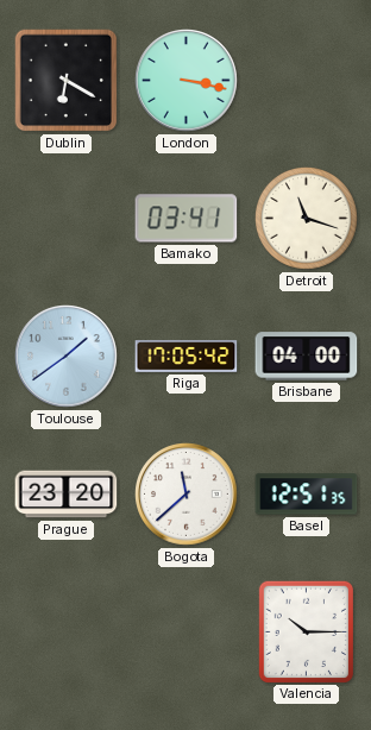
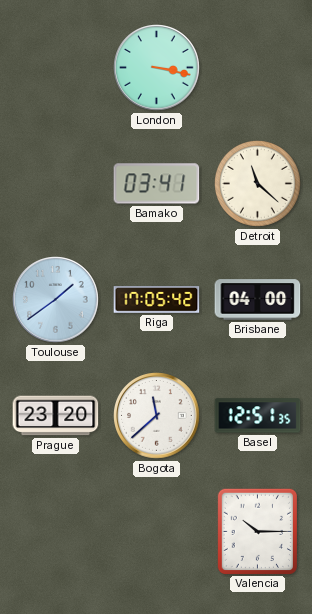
Dublin: 6:20 -> none (67, 81)
Detroit: 11:18 -> 11:22 (258, 184)
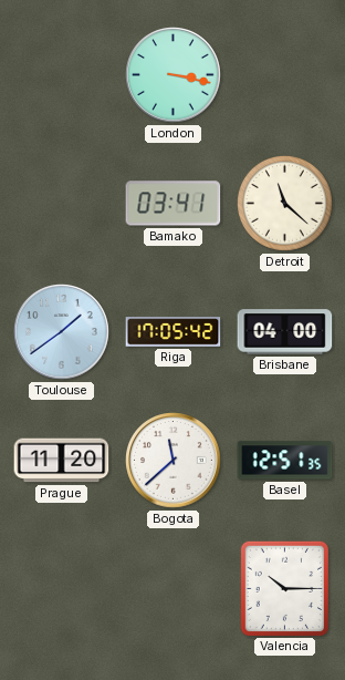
Prague: 23:20 -> 11:20 (62, 461)
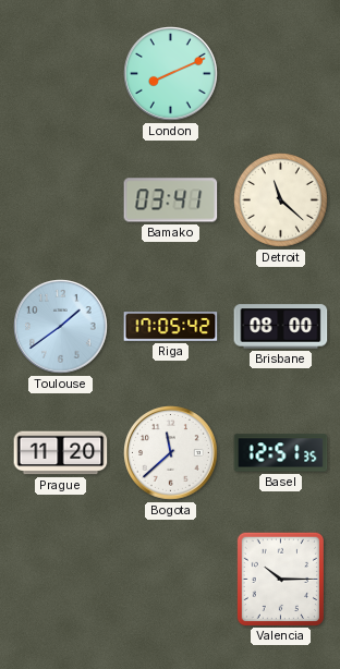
London: 3:17 -> 8:11 (171, 74)
Brisbane: 04:00 -> 08:00 (281, 327)
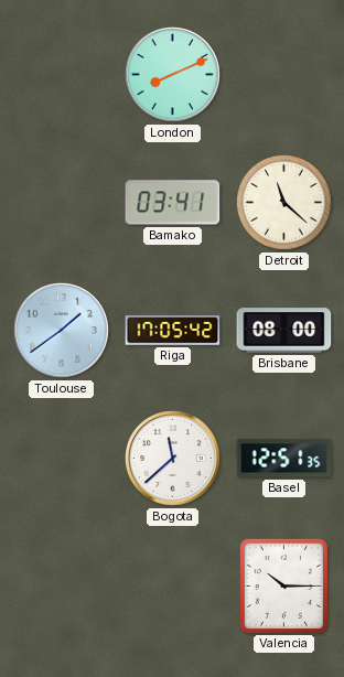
Prague: 11:20 -> none (61, 453)
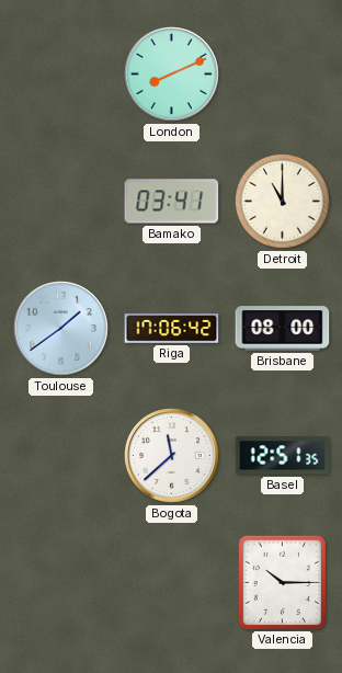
Detroit: 11:22 -> 11:00 (283, 202)
Riga: 17:05 -> 17:06 (172, 329)
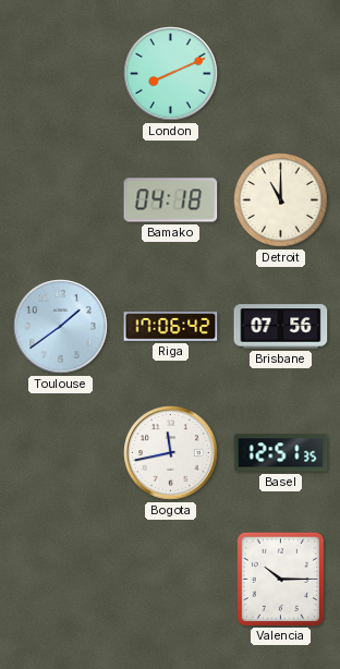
Bamako: 03:41 -> 04:18 (171, 200)
Brisbane: 08:00 -> 07:56 (281, 327)
Bogota: 11:38 -> 11:43 (171, 453)
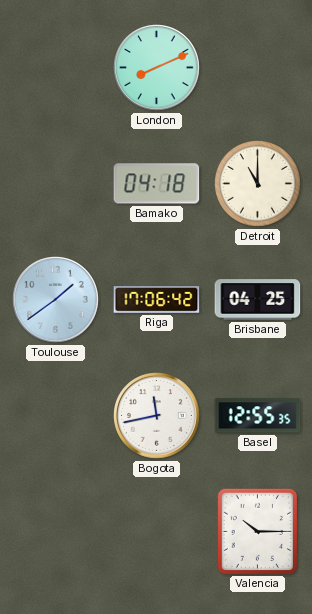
Brisbane: 07:56 -> 04:25 (258, 300)
Basel: 12:51 -> 12:55 (258, 416)
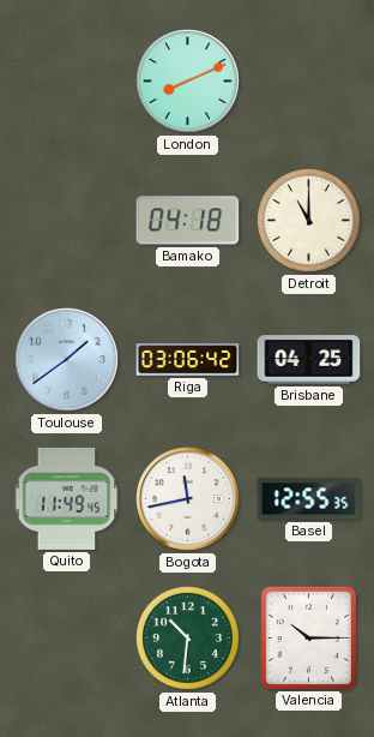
Riga: 17:06 -> 03:06 (188, 360)
Quito: none -> 11:49 (67, 498)
Atlanta: none -> 10:31 (188, 639)
